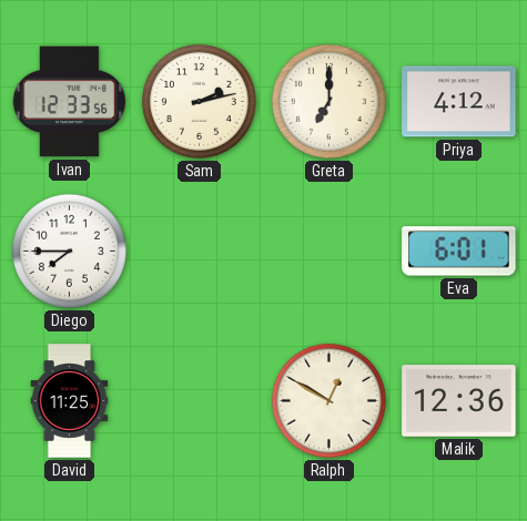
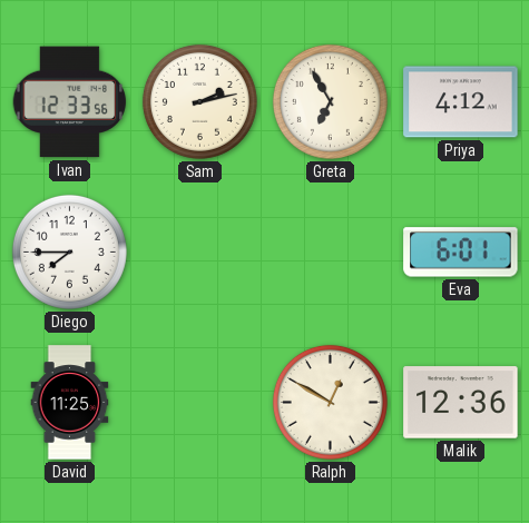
Greta: 7:00 -> 6:55 (330, 101)
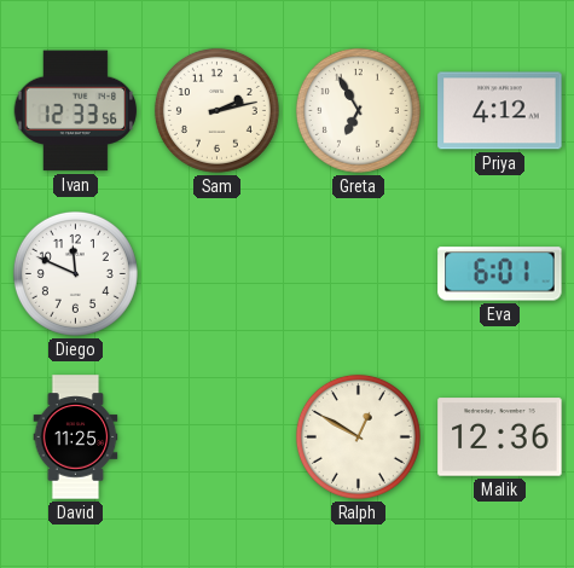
Diego: 7:45 -> 11:49 (75, 273)
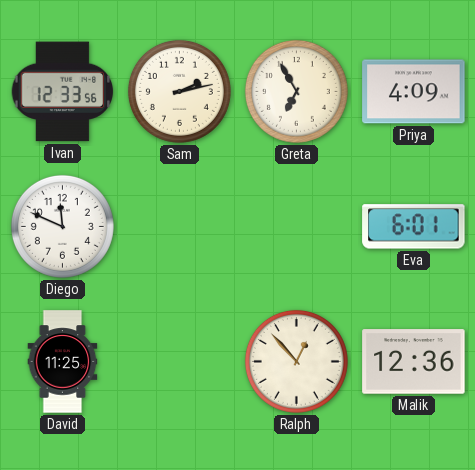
Priya: 4:12 -> 4:09 (414, 92)
Ralph: 12:50 -> 12:53 (296, 361)
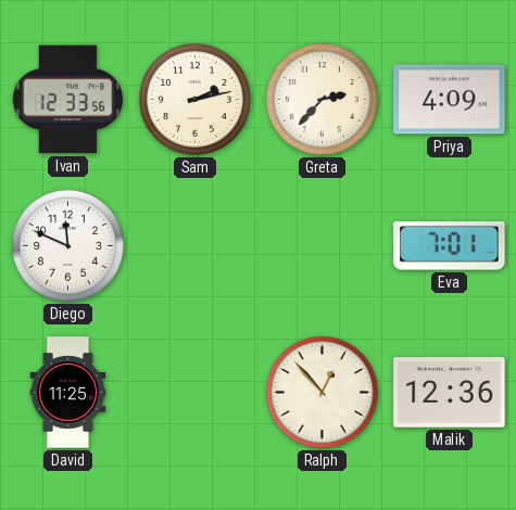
Greta: 6:55 -> 2:37 (322, 99)
Eva: 6:01 -> 7:01 (450, 246)
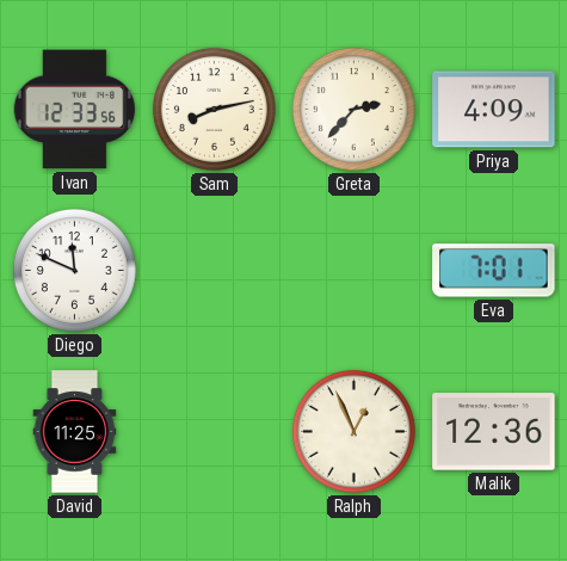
Sam: 2:13 -> 8:13 (214, 109)
Ralph: 12:53 -> 12:56 (353, 431)
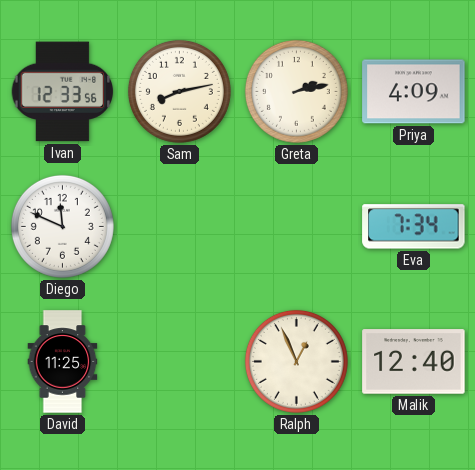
Greta: 2:37 -> 2:13 (296, 91)
Eva: 7:01 -> 7:34 (414, 227)
Malik: 12:36 -> 12:40 (414, 362)
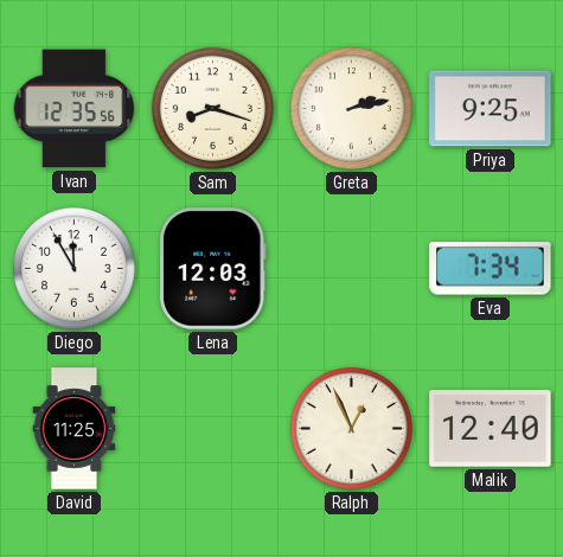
Ivan: 12:33 -> 12:35 (75, 109)
Sam: 8:13 -> 8:18 (212, 108)
Priya: 4:09 -> 9:25 (491, 109)
Diego: 11:49 -> 11:55 (73, 268)
Lena: none -> 12:03 (212, 269)
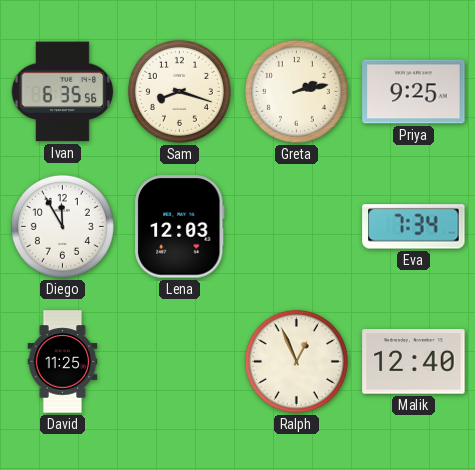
Ivan: 12:35 -> 6:35 (63, 92)
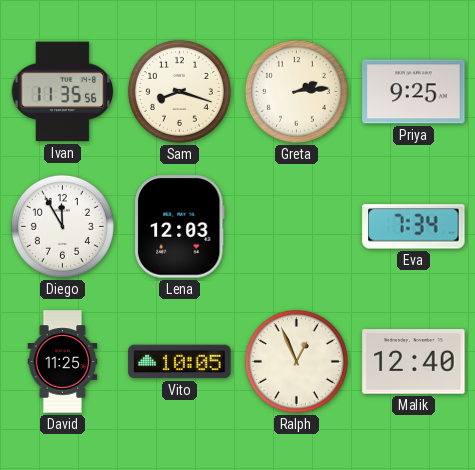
Ivan: 6:35 -> 11:35 (63, 92)
Greta: 2:13 -> 2:14 (296, 91)
Vito: none -> 10:05 (180, 362)
